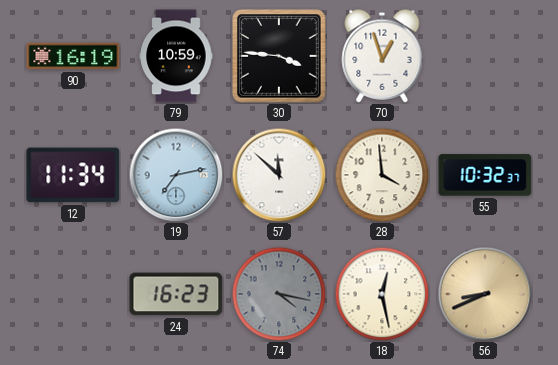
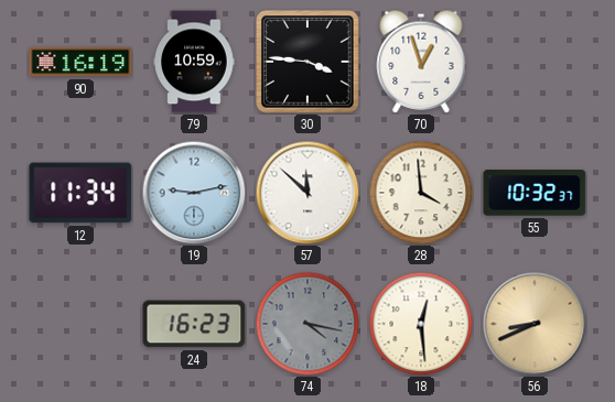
19: 7:13 -> 9:13 (194, 193)
18: 12:28 -> 12:29 (421, 324)
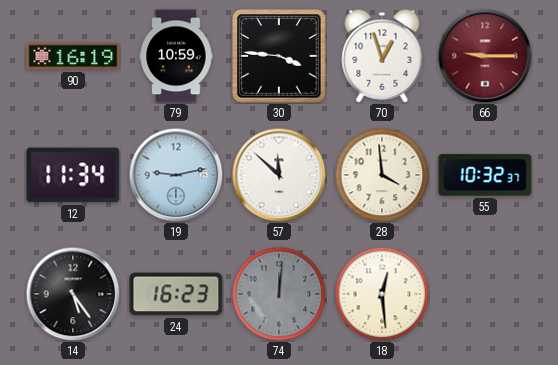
66: none -> 9:15 (485, 56)
14: none -> 5:24 (73, 294)
74: 4:17 -> 12:01 (279, 294)
56: 8:41 -> none (535, 324)
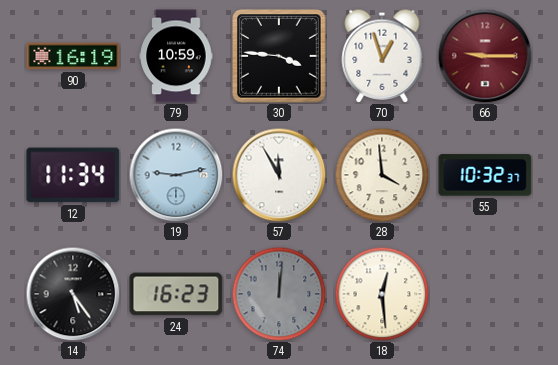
57: 11:52 -> 11:55 (279, 175)
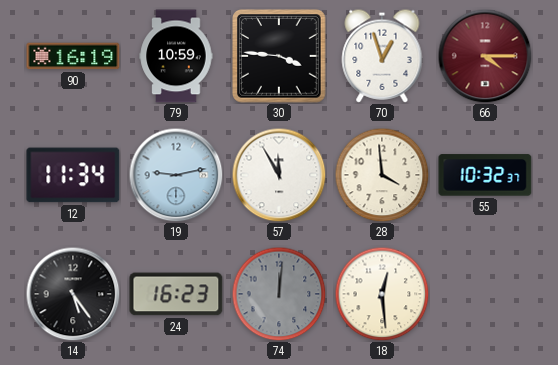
66: 9:15 -> 4:15 (485, 56)
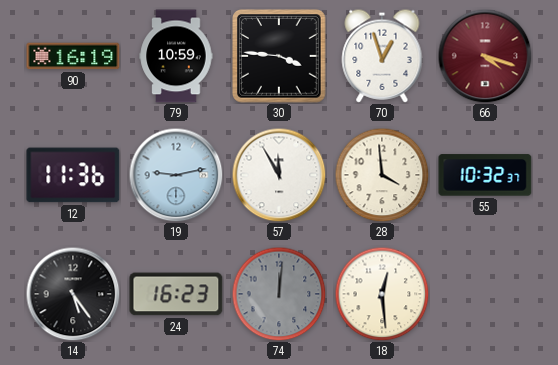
66: 4:15 -> 4:18 (485, 56)
12: 11:34 -> 11:36 (73, 175)
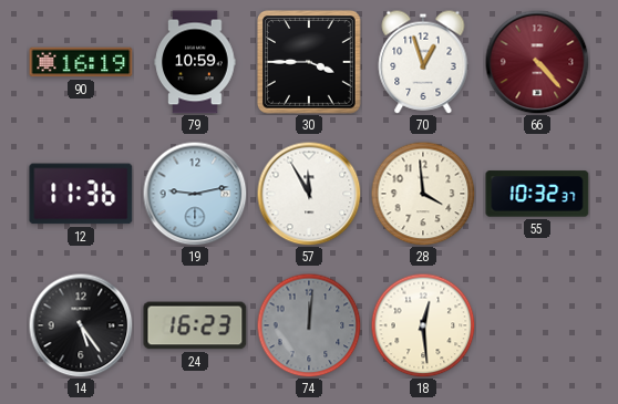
30: 3:46 -> 3:45 (310, 63)
66: 4:18 -> 4:23 (537, 62)
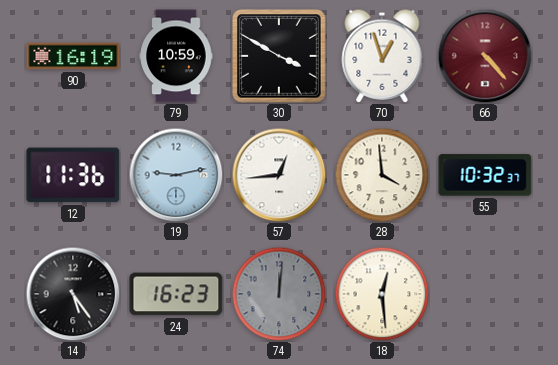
30: 3:45 -> 3:50 (280, 57)
57: 11:55 -> 12:44 (279, 175)
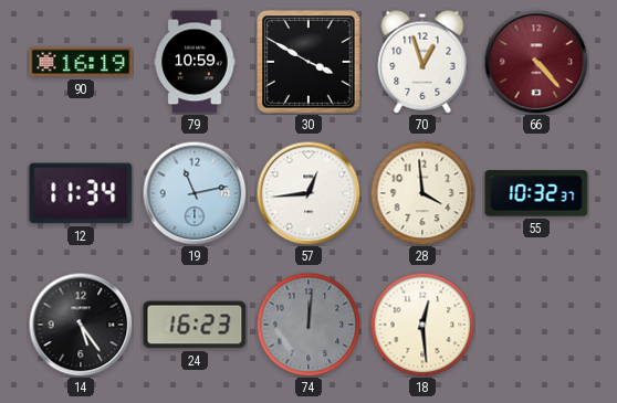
12: 11:36 -> 11:34 (81, 193)
19: 9:13 -> 11:13 (195, 193)
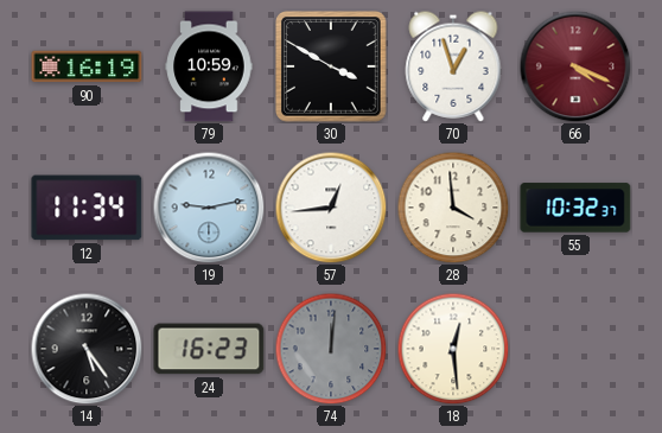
66: 4:23 -> 4:19 (575, 66)
19: 11:13 -> 9:13 (209, 208)
